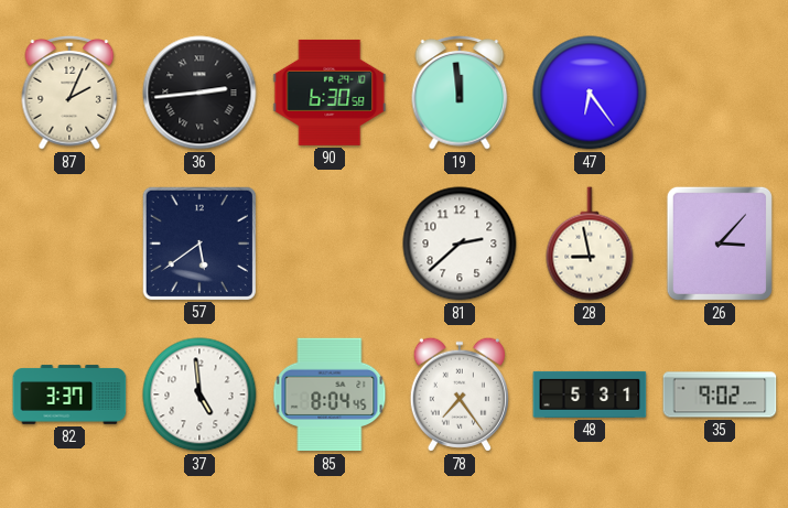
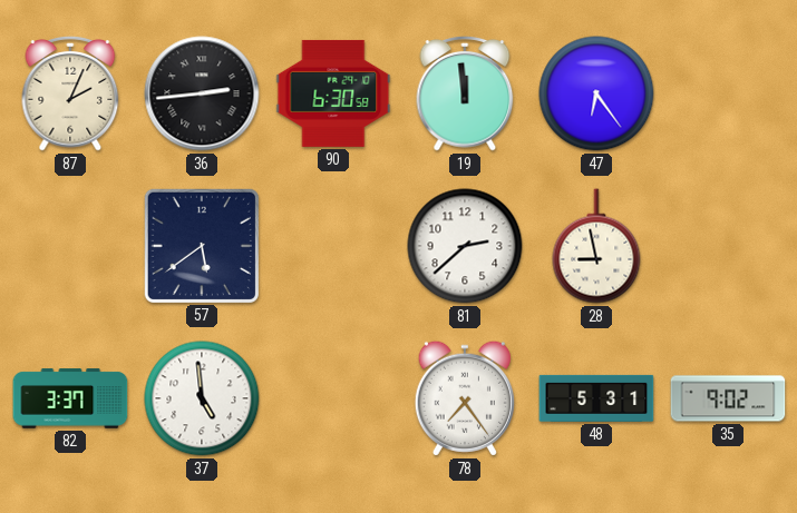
26: 3:07 -> none (720, 244)
85: 8:04 -> none (330, 394)
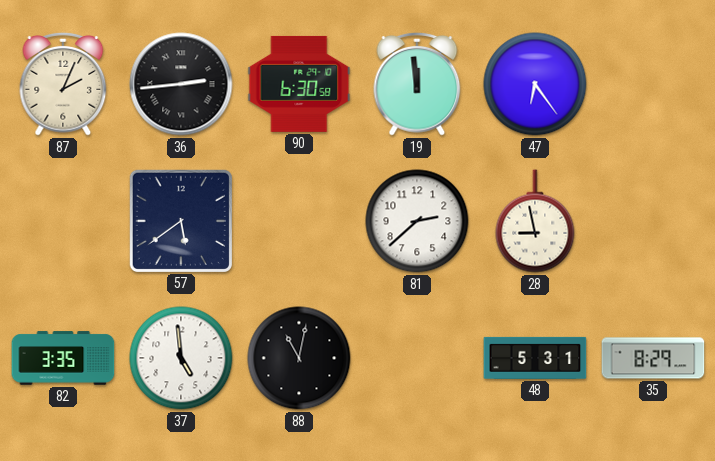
82: 3:37 -> 3:35 (63, 358)
88: none -> 11:02 (299, 358)
78: 7:24 -> none (465, 398)
35: 9:02 -> 8:29 (653, 358)
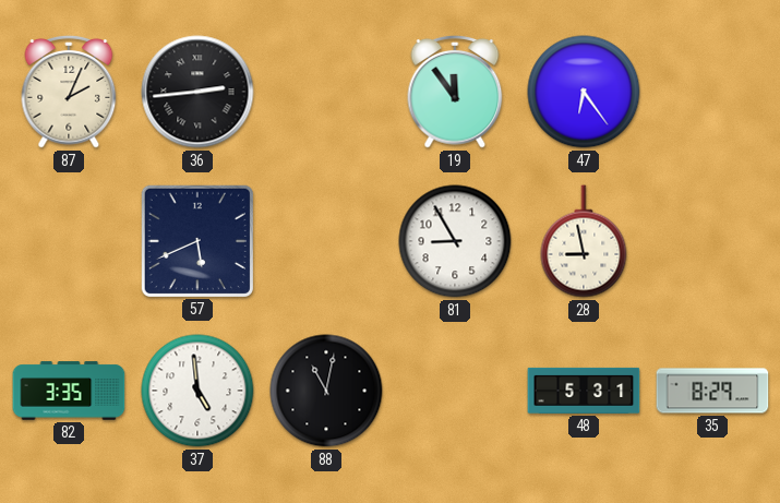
90: 6:30 -> none (299, 84)
19: 11:59 -> 11:54 (455, 93)
57: 5:39 -> 5:41 (196, 240)
81: 2:38 -> 8:55 (455, 241)
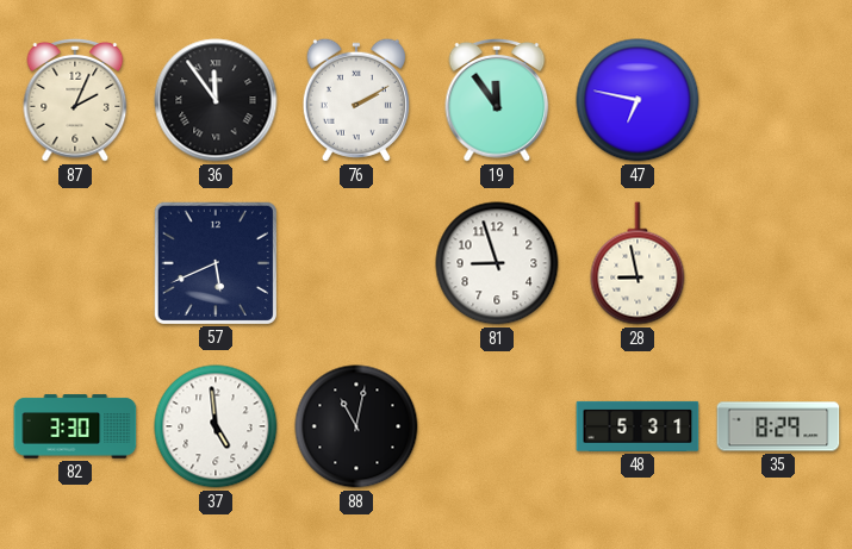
36: 2:44 -> 11:54 (216, 100)
76: none -> 2:10 (356, 100)
47: 6:24 -> 6:47 (638, 100)
81: 8:55 -> 8:57 (497, 263)
82: 3:35 -> 3:30 (75, 426)
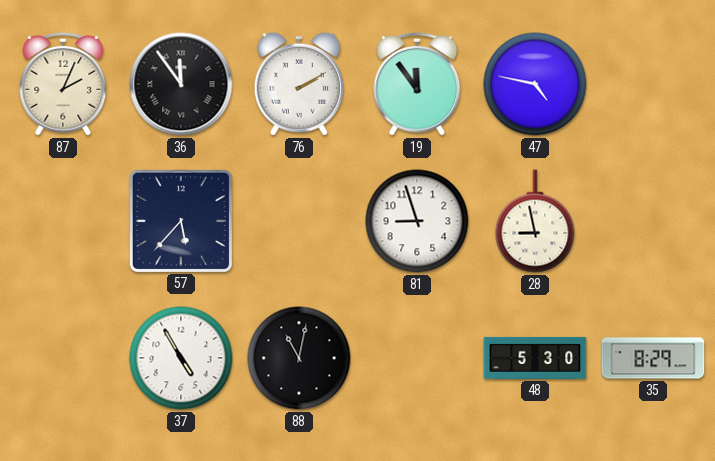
47: 6:47 -> 4:47 (535, 84)
57: 5:41 -> 5:37 (180, 220)
82: 3:30 -> none (75, 426)
37: 4:59 -> 4:55 (181, 358)
48: 5:31 -> 5:30 (535, 358)
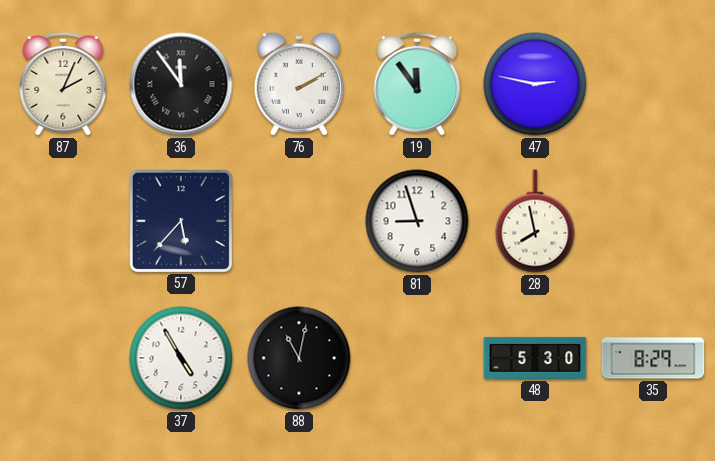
47: 4:47 -> 2:47 (535, 84)
28: 8:58 -> 7:58 (535, 221)
